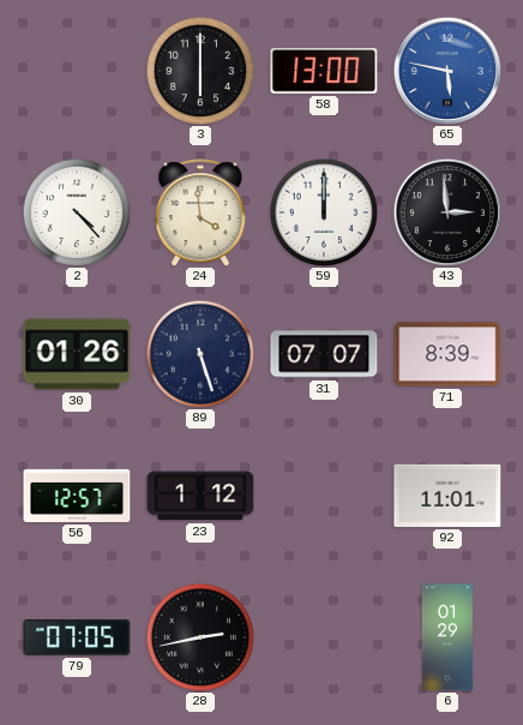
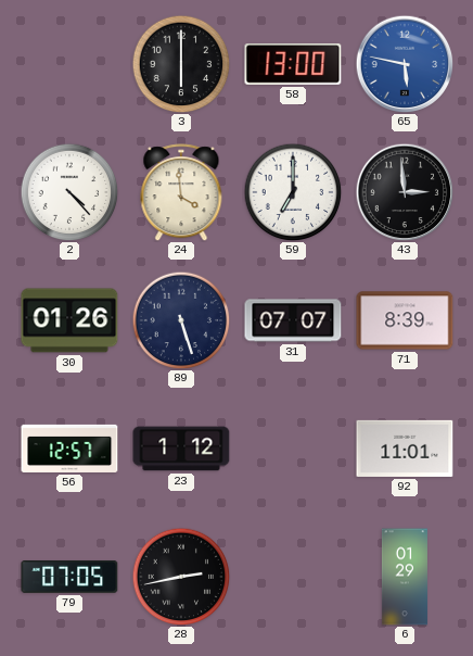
59: 12:00 -> 7:00 (293, 192)
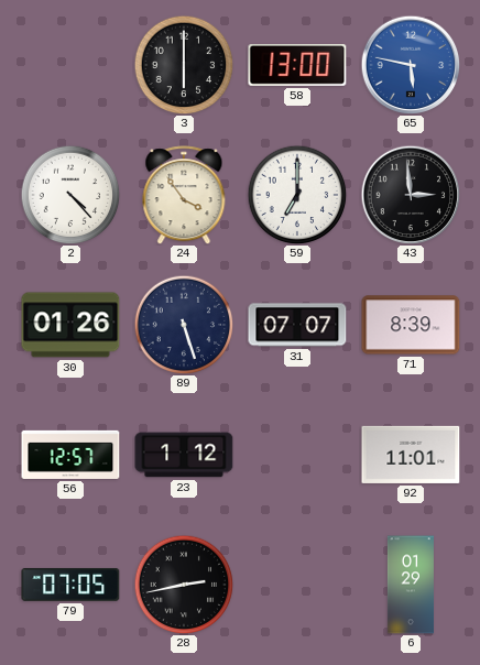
24: 3:59 -> 3:54 (184, 195)
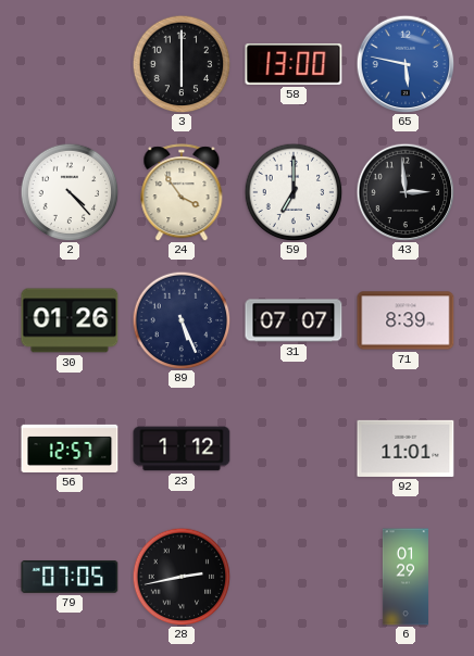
89: 5:27 -> 5:26 (182, 320)
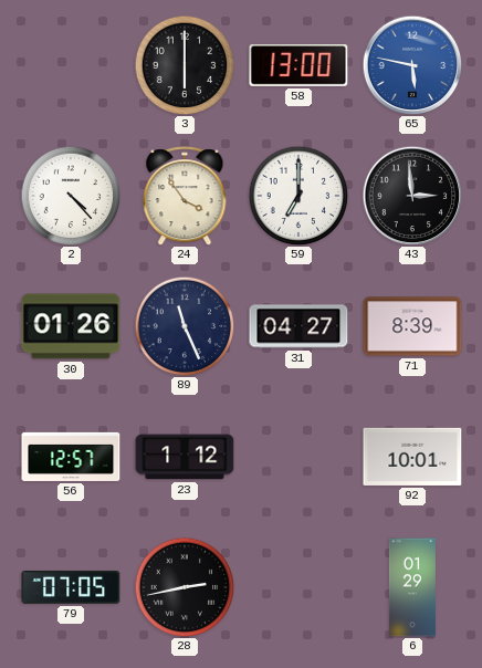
89: 5:26 -> 11:26 (185, 326)
31: 07:07 -> 04:27 (298, 326)
92: 11:01 -> 10:01 (412, 457)
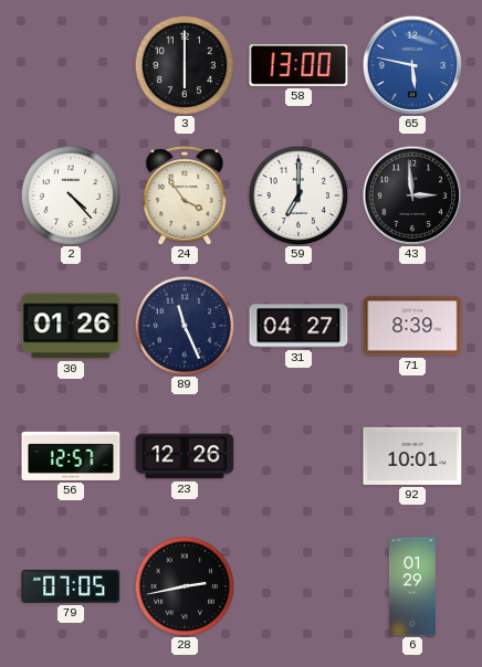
23: 1:12 -> 12:26 (185, 456)
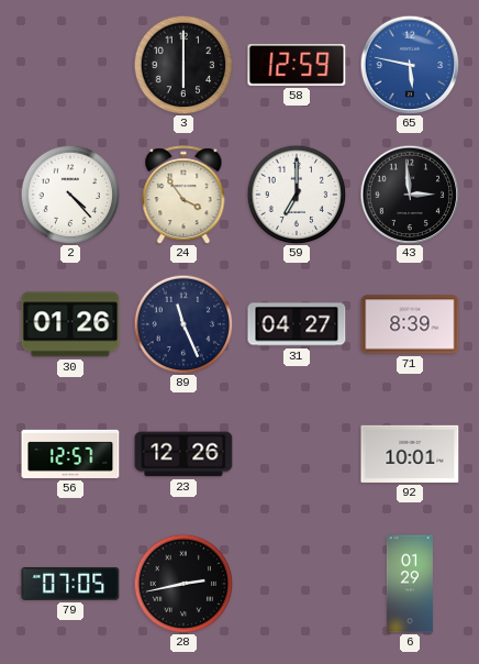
58: 13:00 -> 12:59 (297, 66)
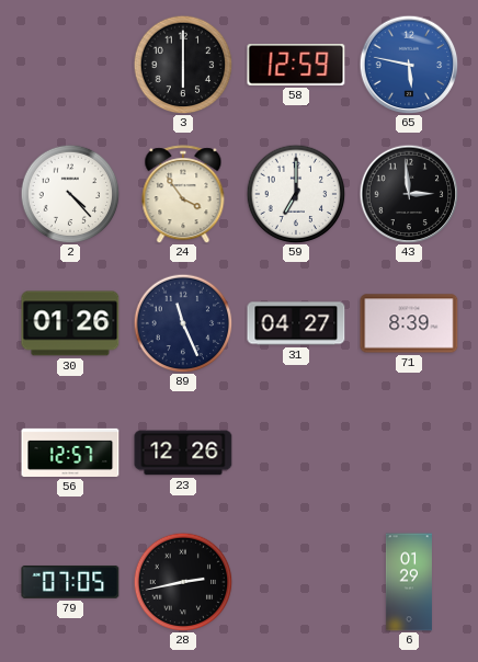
92: 10:01 -> none (410, 454)
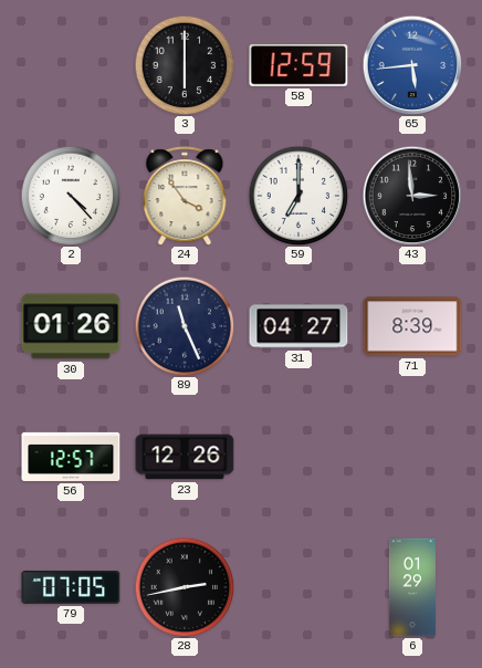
65: 5:47 -> 5:44 (412, 65)
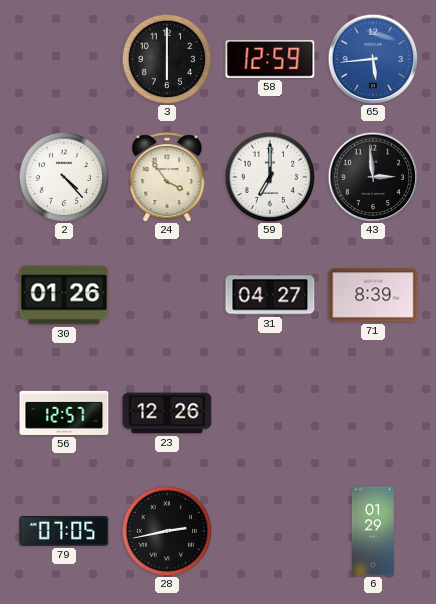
89: 11:26 -> none (185, 326)
